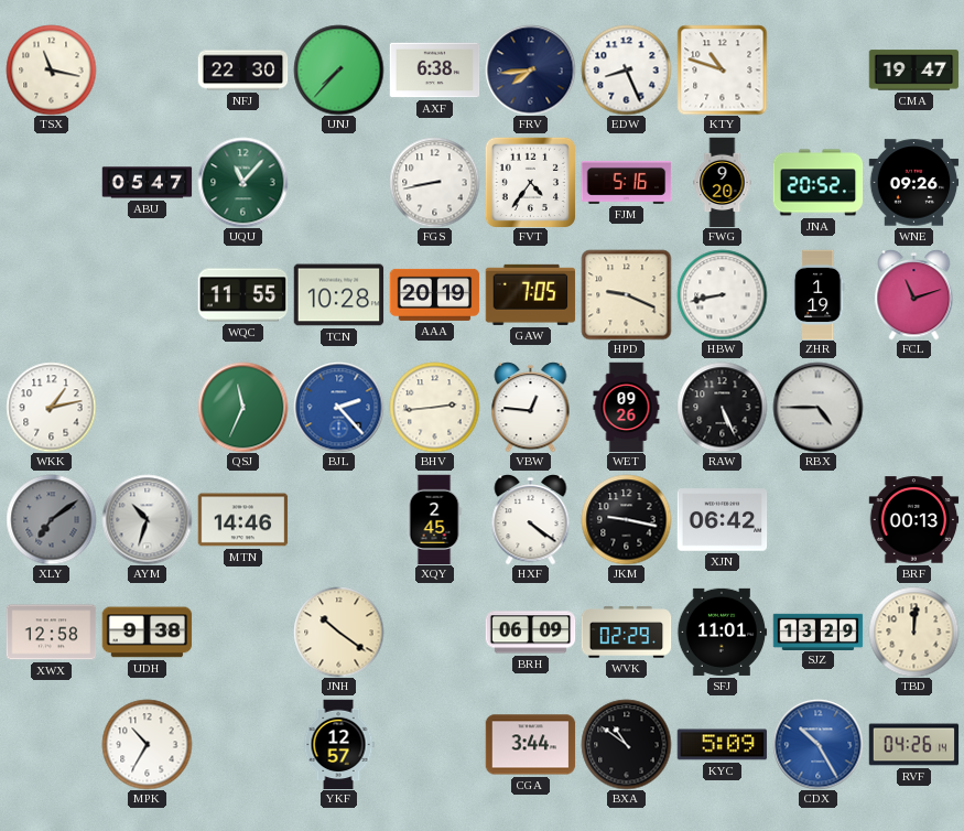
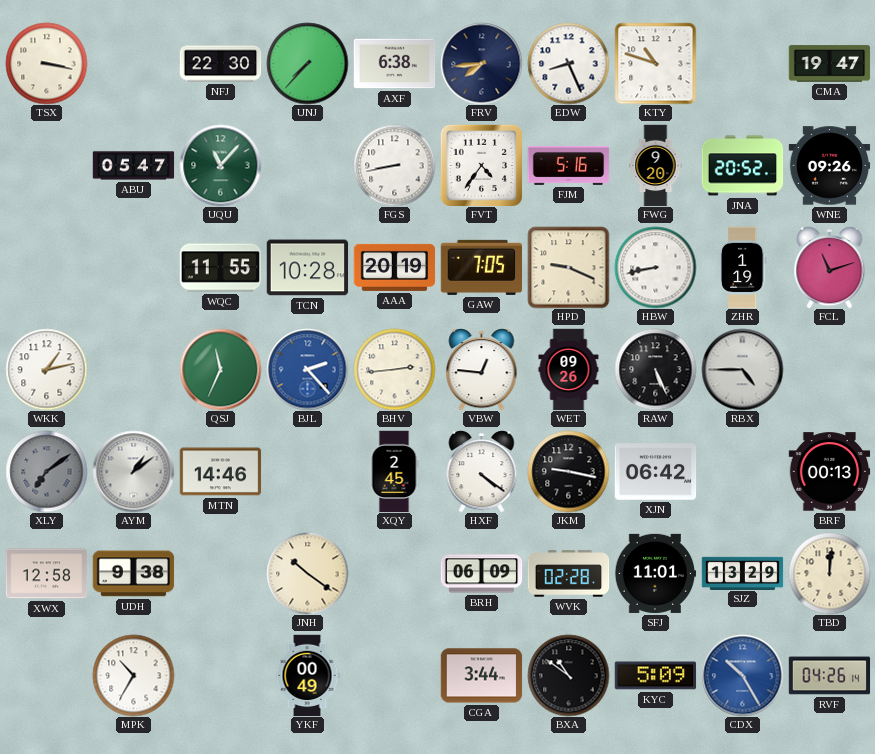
TSX: 11:17 -> 3:17 (46, 63)
AYM: 10:33 -> 1:09 (133, 471)
WVK: 02:29 -> 02:28 (568, 574)
YKF: 12:57 -> 00:49 (307, 675)
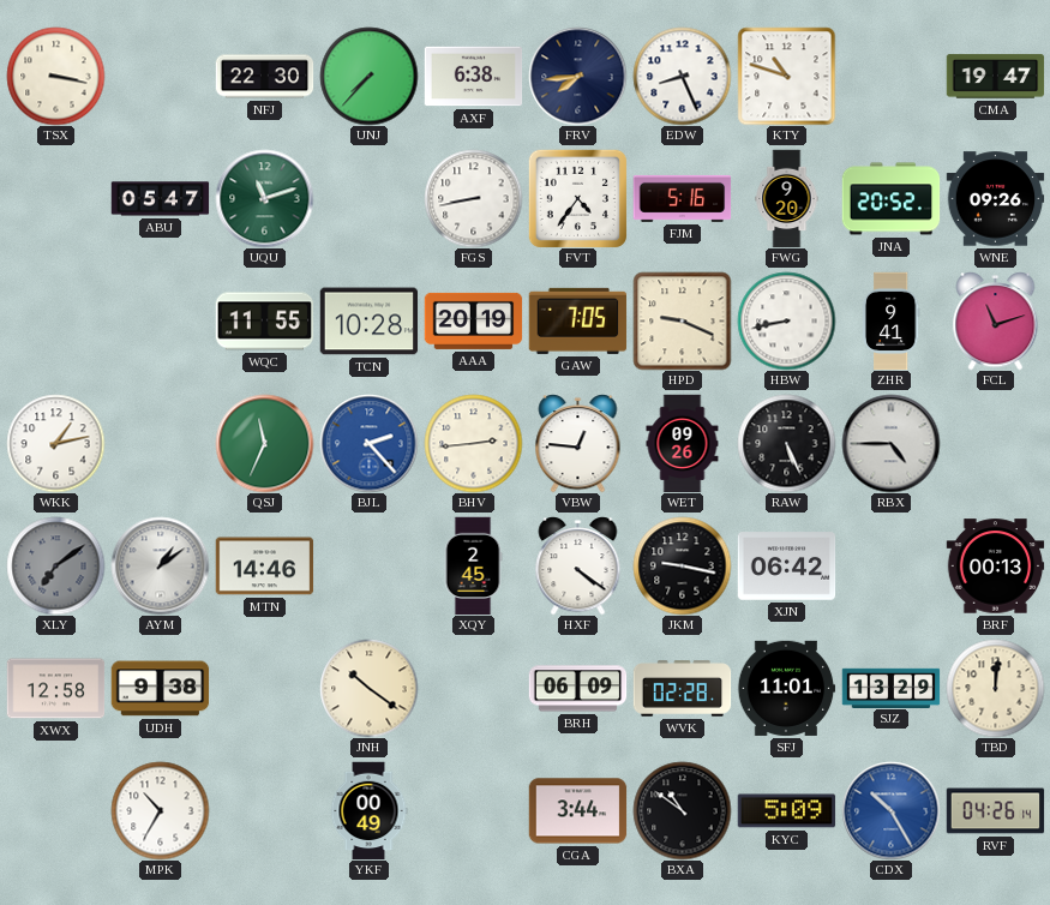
UQU: 11:07 -> 11:12 (264, 198)
ZHR: 1:19 -> 9:41 (890, 320)
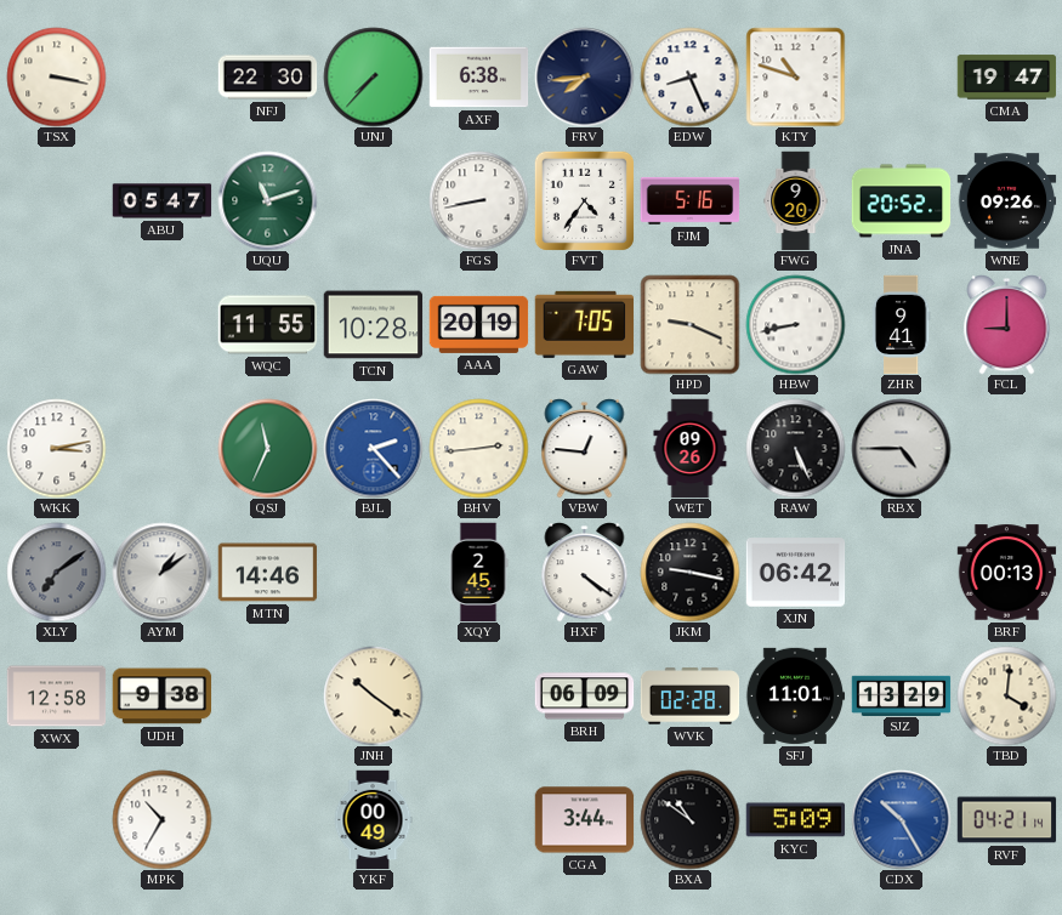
FCL: 11:12 -> 9:00 (1007, 324)
WKK: 1:13 -> 3:13 (56, 448)
TBD: 12:01 -> 4:01 (1006, 695)
RVF: 04:26 -> 04:21 (1006, 820)
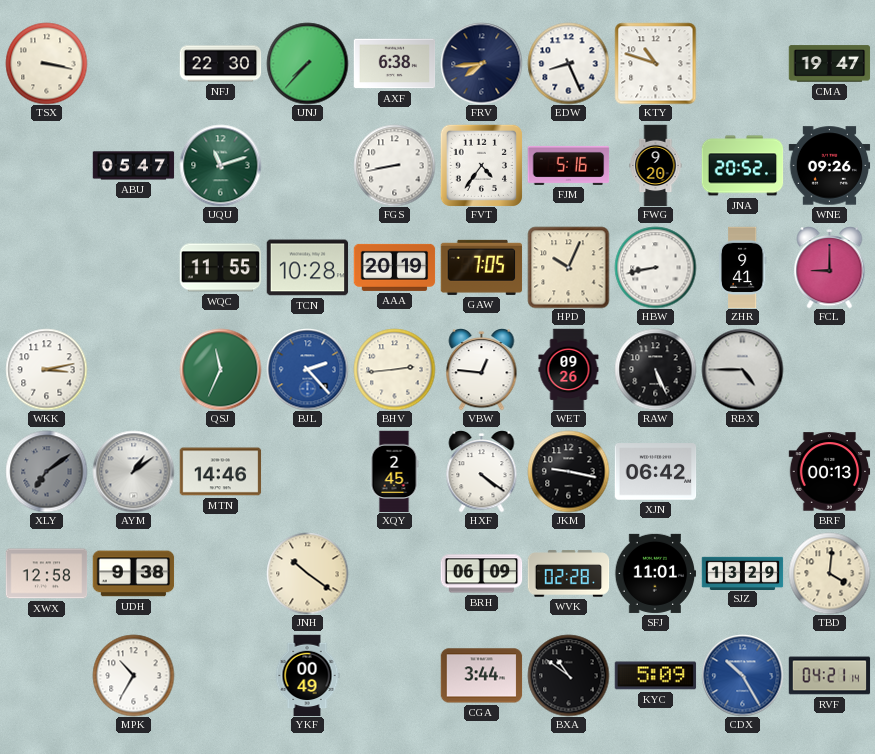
HPD: 9:19 -> 10:04 (568, 267)
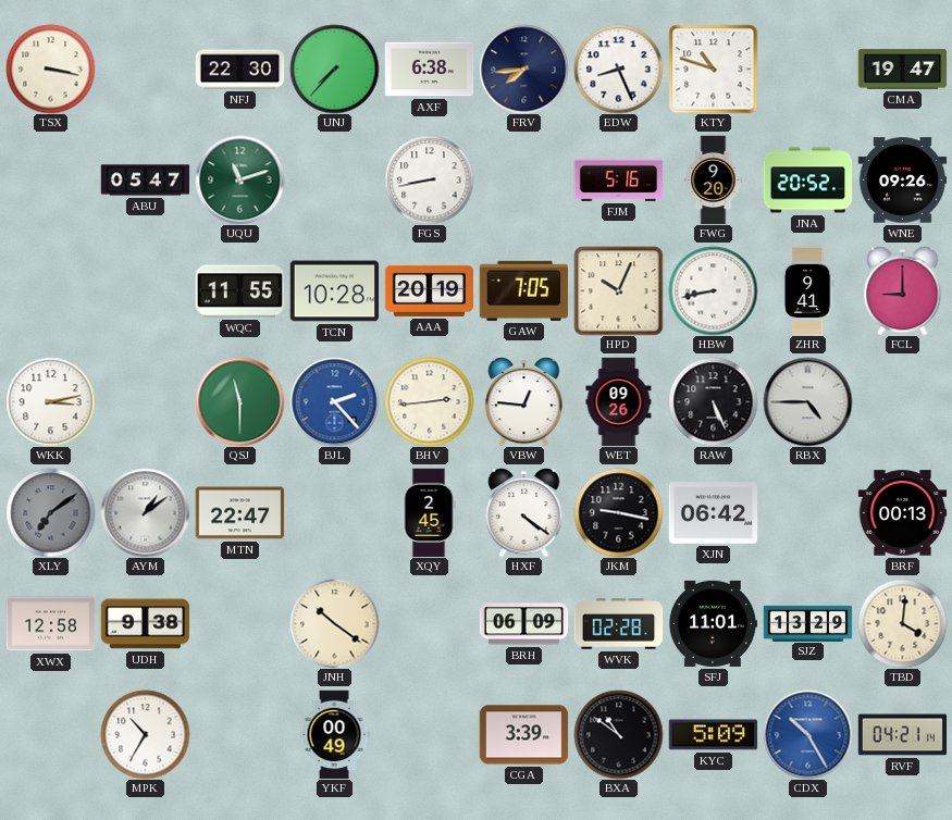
FVT: 4:36 -> none (481, 165)
QSJ: 11:34 -> 11:30 (239, 401)
MTN: 14:46 -> 22:47 (239, 513)
CGA: 3:44 -> 3:39 (523, 735)
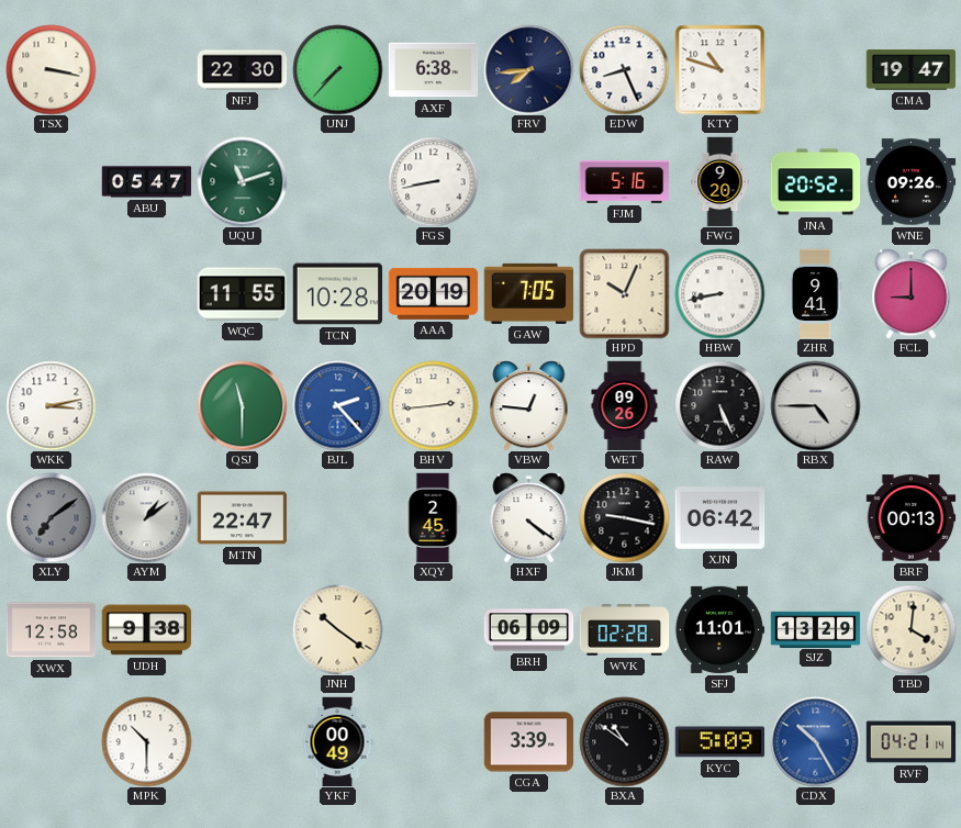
MPK: 10:35 -> 10:30 (146, 741)
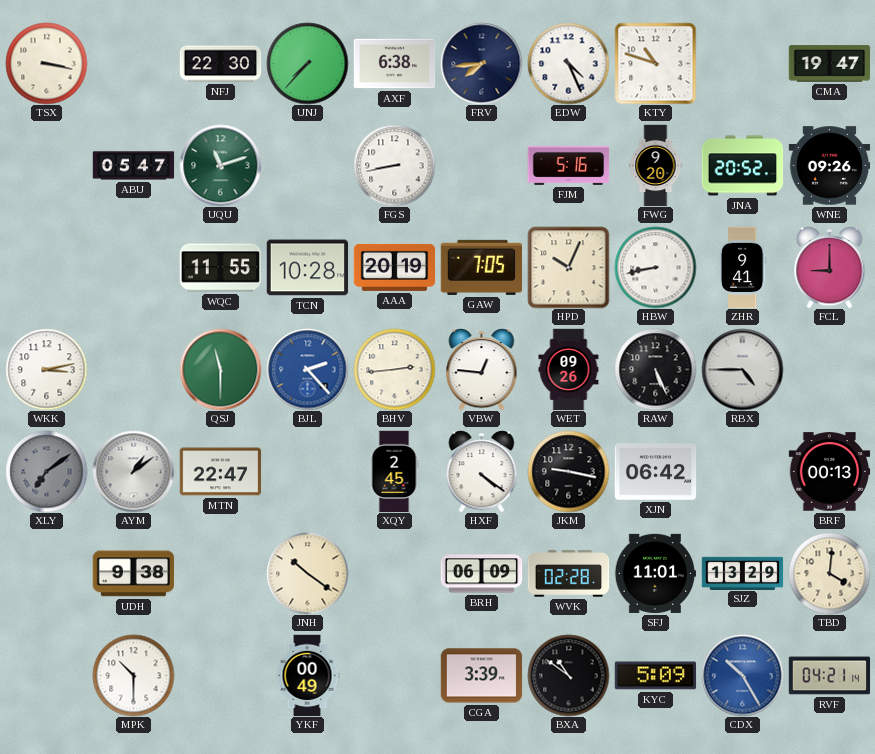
EDW: 8:26 -> 4:26 (568, 63)
XWX: 12:58 -> none (51, 630)
